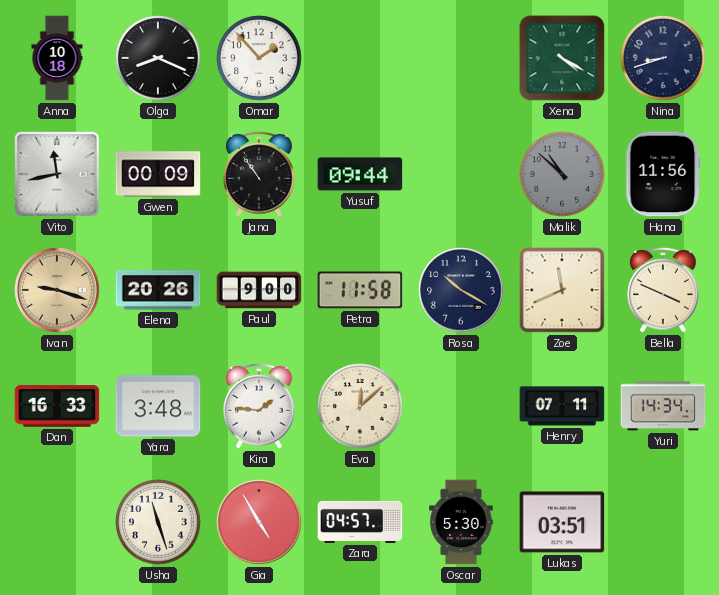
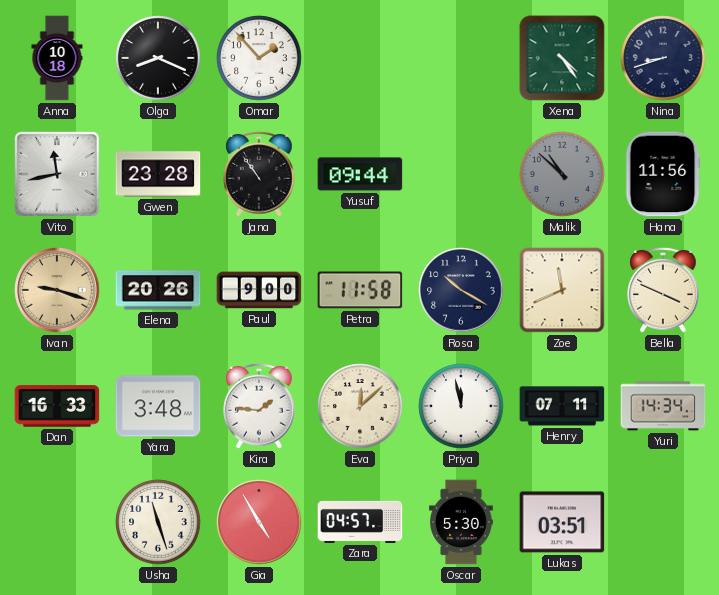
Xena: 4:20 -> 4:24 (562, 58)
Gwen: 00:09 -> 23:28 (158, 174)
Priya: none -> 11:58 (461, 406)
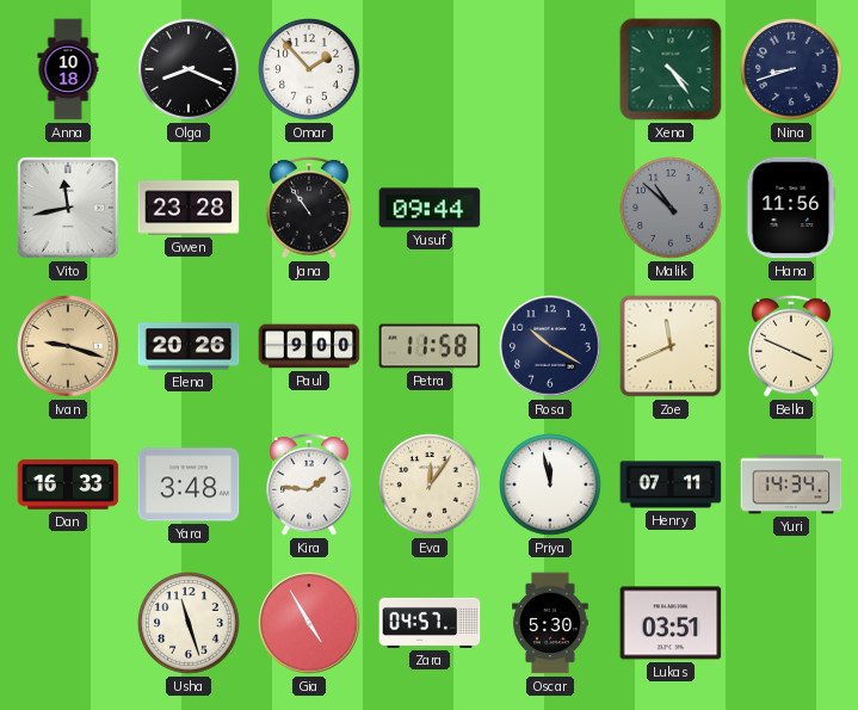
Eva: 12:08 -> 12:06 (430, 484)
